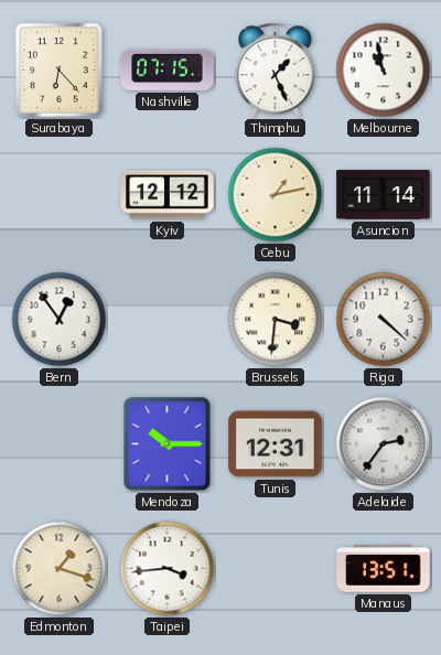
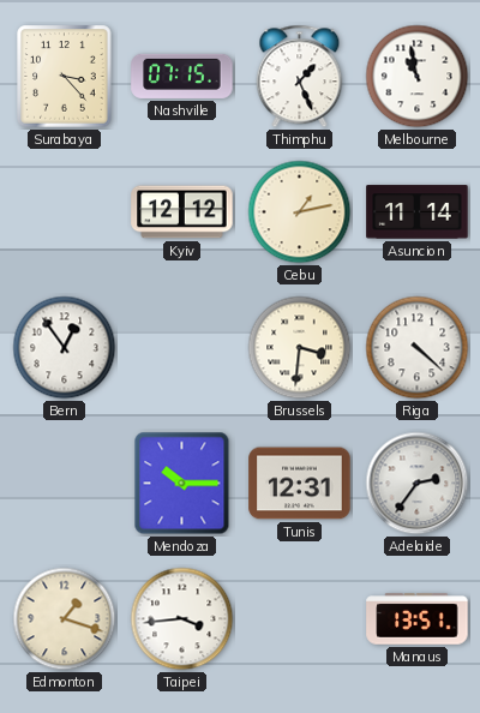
Surabaya: 6:23 -> 3:23 (65, 77)
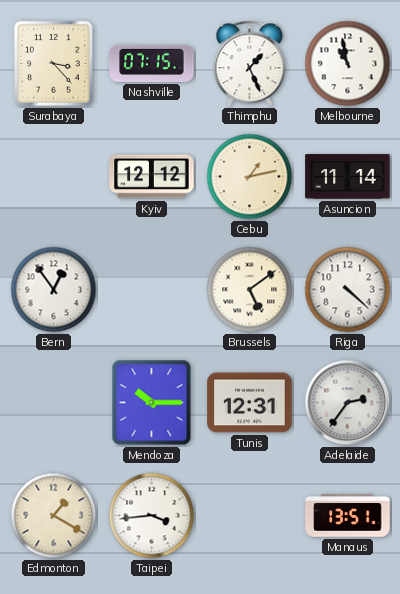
Brussels: 3:31 -> 5:09 (250, 290)
Edmonton: 1:18 -> 1:20 (54, 516)
